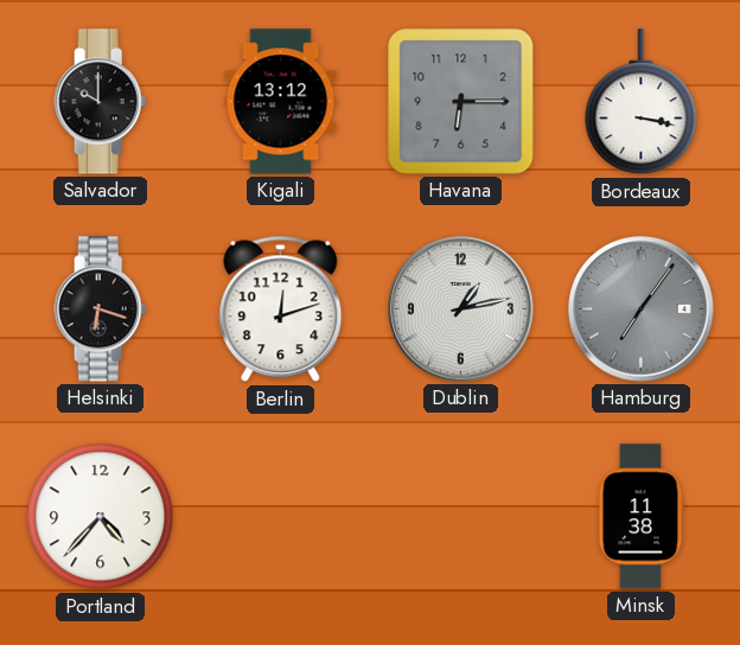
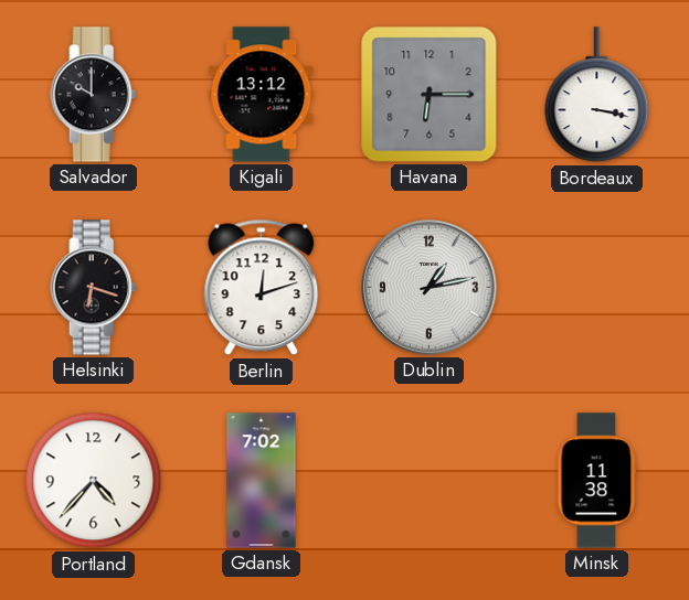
Hamburg: 7:06 -> none (642, 309)
Gdansk: none -> 7:02 (262, 481)
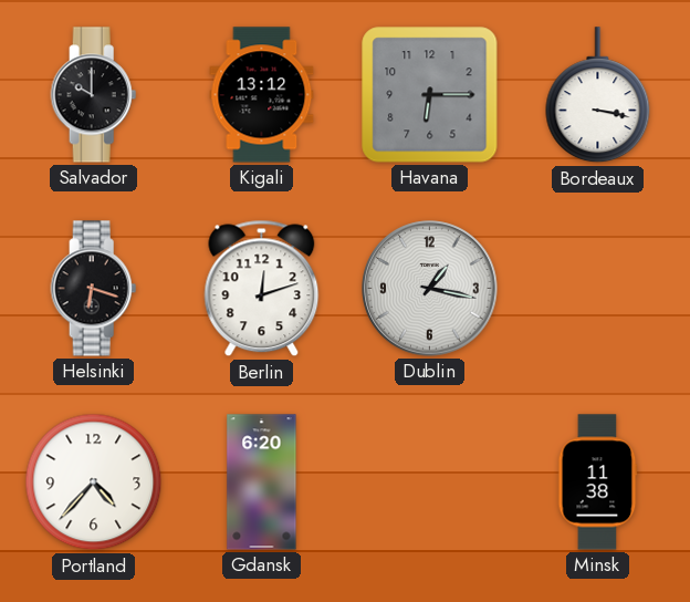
Dublin: 1:13 -> 1:17 (430, 289)
Gdansk: 7:02 -> 6:20 (262, 482)
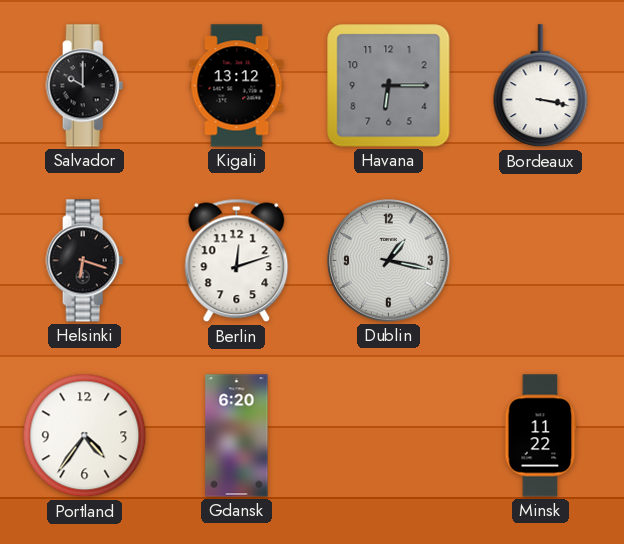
Portland: 4:37 -> 4:36 (85, 436)
Minsk: 11:38 -> 11:22 (541, 436)
